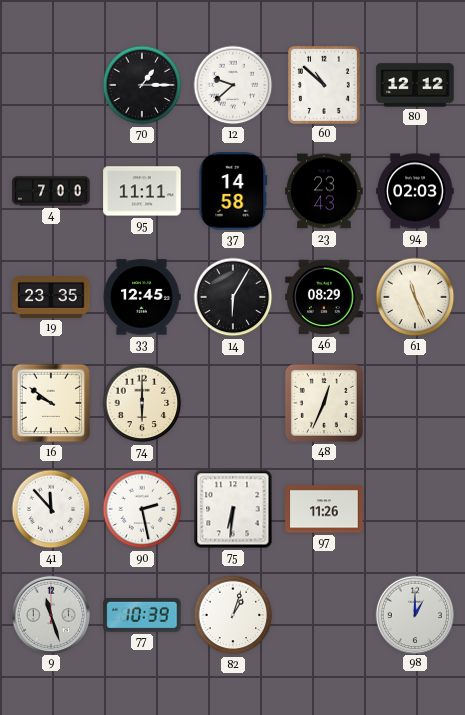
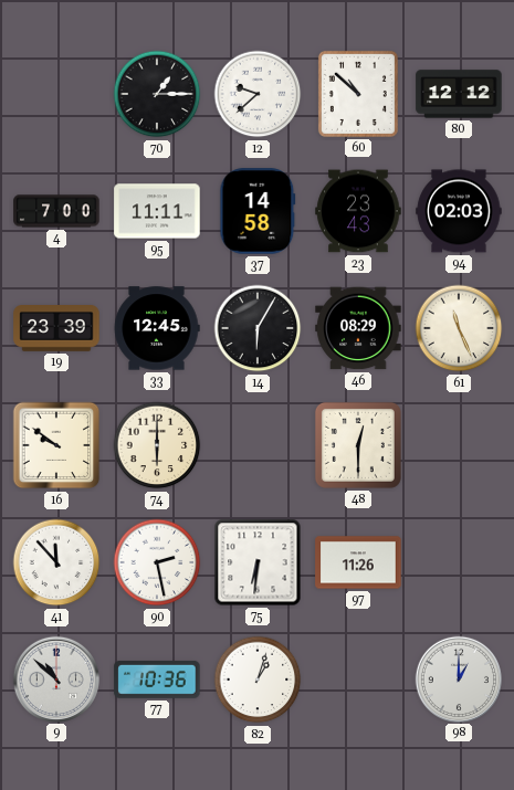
19: 23:35 -> 23:39 (56, 329)
48: 12:34 -> 12:30 (358, 445)
9: 11:27 -> 10:52 (55, 678)
77: 10:39 -> 10:36 (157, 680)
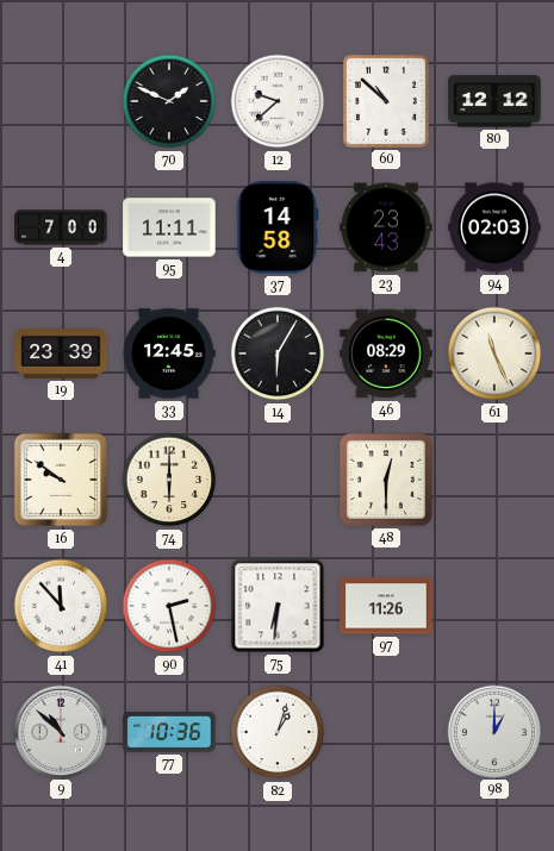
70: 1:15 -> 1:49 (169, 101)
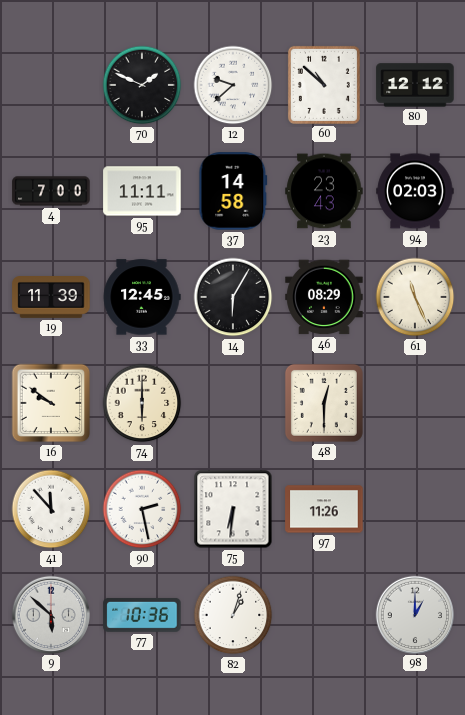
19: 23:39 -> 11:39 (51, 298)
9: 10:52 -> 5:52 (50, 614)
